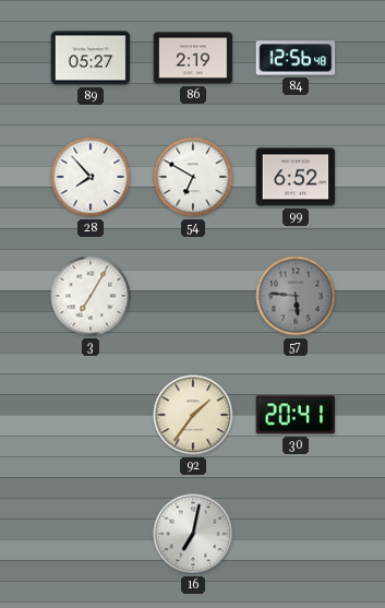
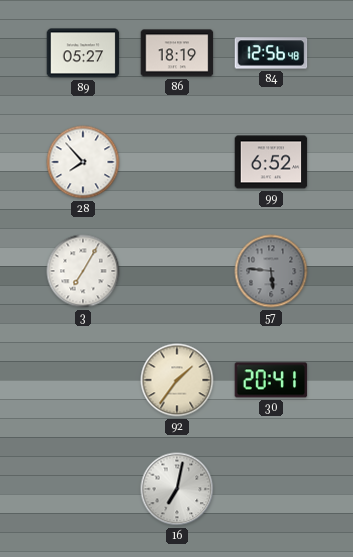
86: 2:19 -> 18:19 (177, 53)
54: 6:50 -> none (193, 177)
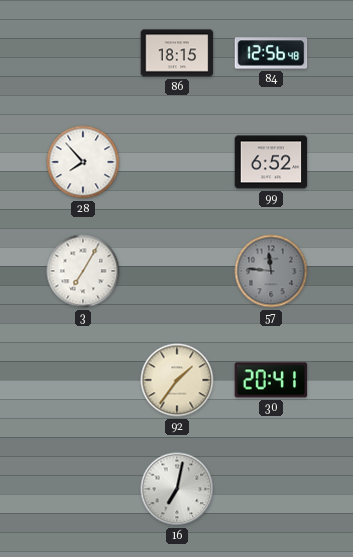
89: 05:27 -> none (83, 53)
86: 18:19 -> 18:15 (177, 53)
57: 5:46 -> 11:46 (271, 271)
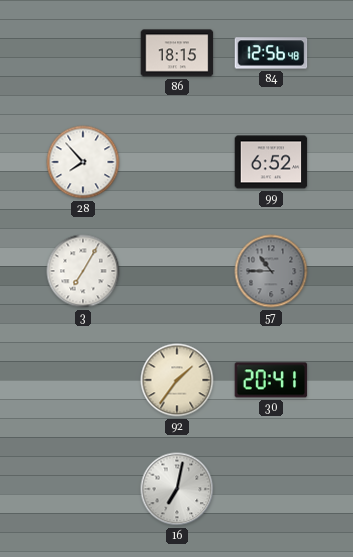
57: 11:46 -> 10:45 (271, 271)
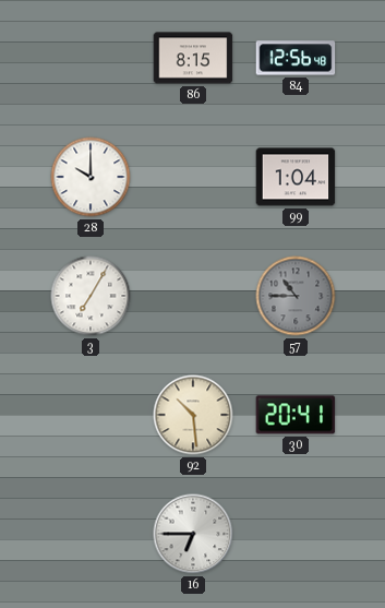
86: 18:15 -> 8:15 (193, 58)
28: 7:53 -> 10:00 (91, 177)
99: 6:52 -> 1:04 (296, 177)
92: 1:36 -> 10:29 (193, 415)
16: 7:02 -> 6:45 (193, 534)
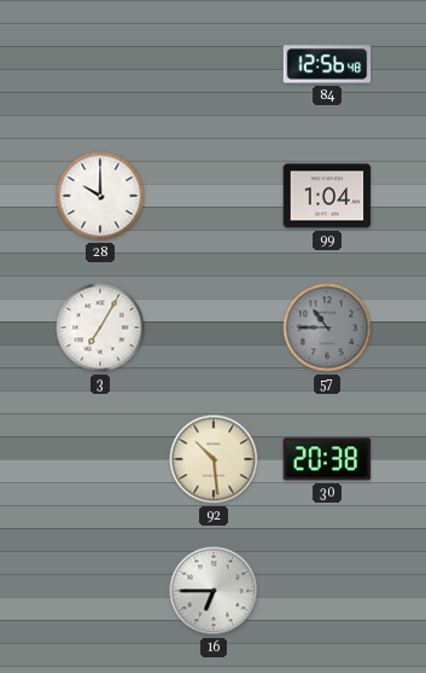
86: 8:15 -> none (193, 58)
30: 20:41 -> 20:38 (327, 459)
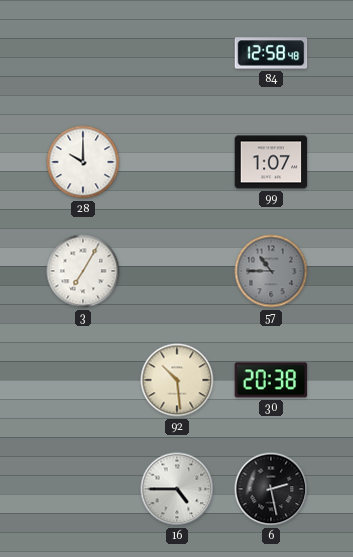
84: 12:56 -> 12:58 (271, 53)
99: 1:04 -> 1:07 (271, 162)
16: 6:45 -> 4:45 (177, 489)
6: none -> 2:28 (271, 489)
